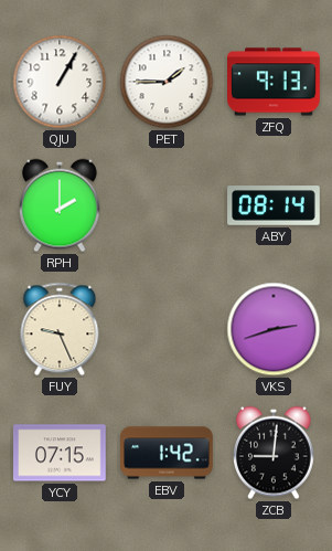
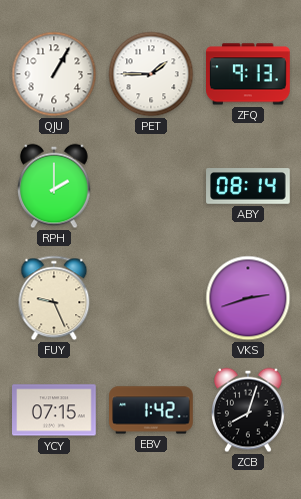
ZCB: 9:01 -> 8:03 (249, 410)
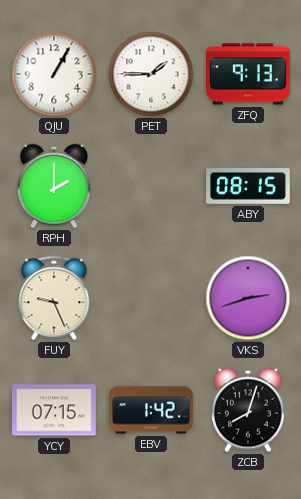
ABY: 08:14 -> 08:15 (248, 186)
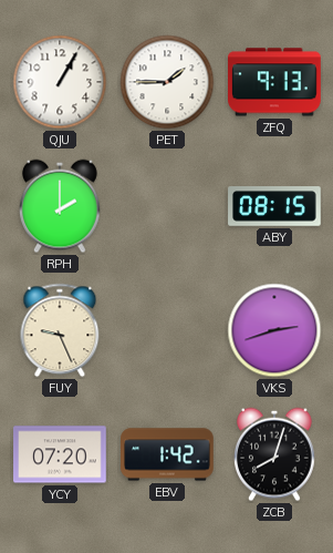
YCY: 07:15 -> 07:20 (61, 454)
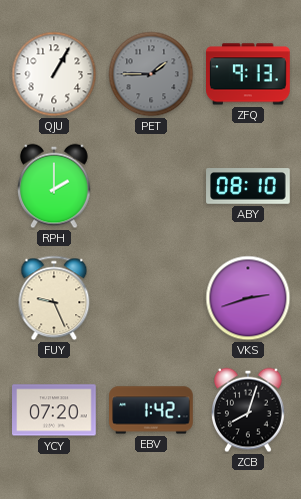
PET dial: white -> grey (151, 74)
ABY: 08:15 -> 08:10 (248, 186)
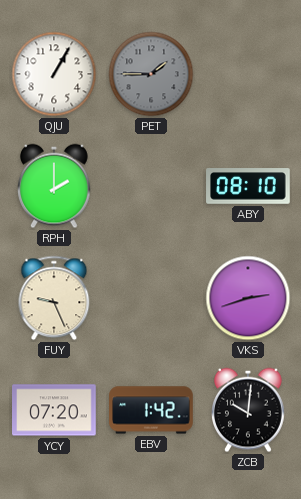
ZFQ: 9:13 -> none (249, 74)
ZCB: 8:03 -> 10:01 (249, 410)
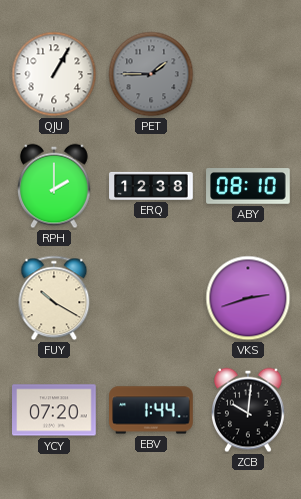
ERQ: none -> 12:38 (151, 186)
FUY: 9:26 -> 10:20 (54, 298)
EBV: 1:42 -> 1:44 (151, 410)
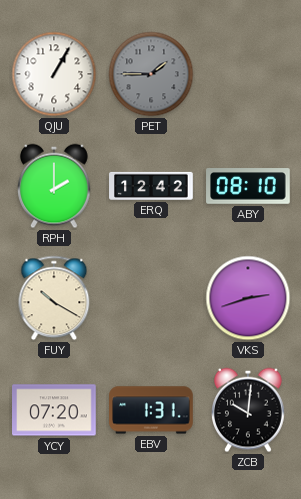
ERQ: 12:38 -> 12:42 (151, 186)
EBV: 1:44 -> 1:31 (151, 410)
